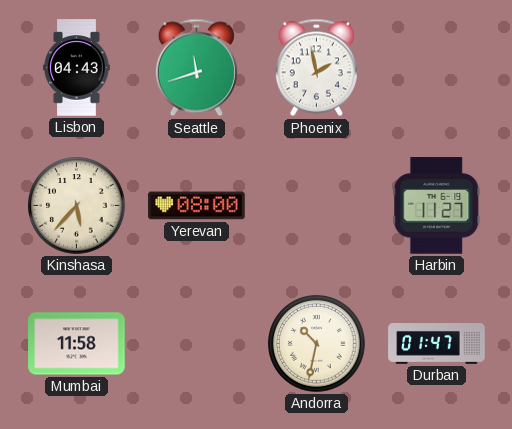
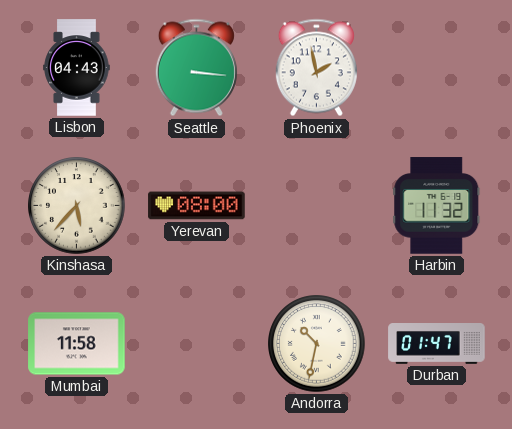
Seattle: 11:42 -> 3:16 (196, 68)
Harbin: 11:27 -> 11:32 (437, 206)
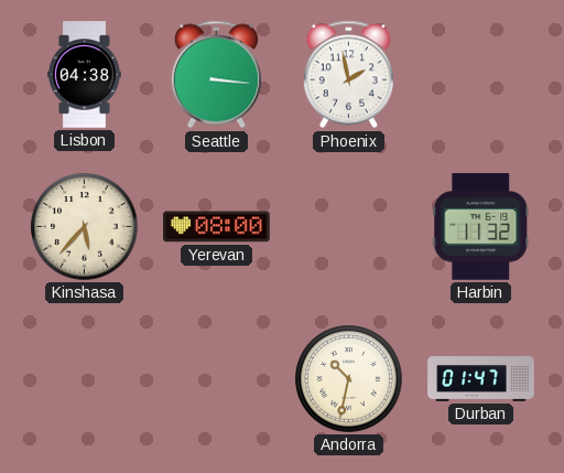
Lisbon: 04:43 -> 04:38 (85, 75)
Mumbai: 11:58 -> none (77, 344)
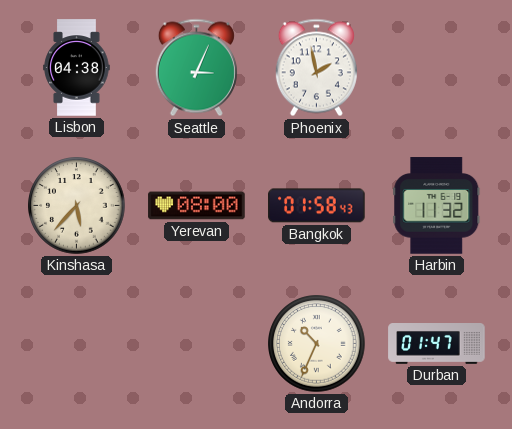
Seattle: 3:16 -> 3:04 (196, 68)
Bangkok: none -> 01:58 (317, 206)
Andorra: 10:32 -> 10:34 (317, 344)
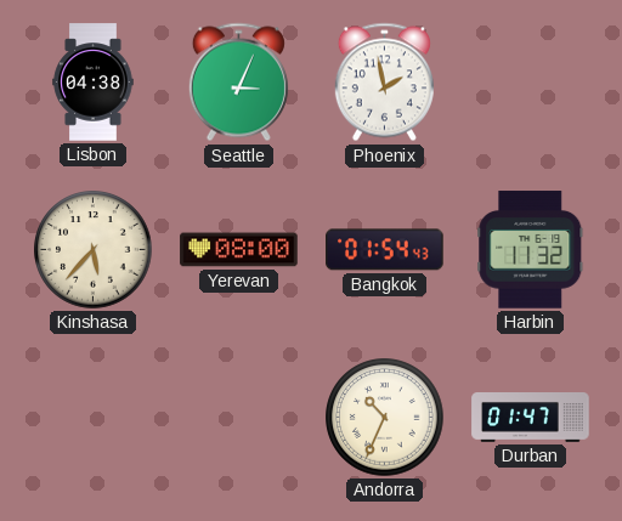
Bangkok: 01:58 -> 01:54 (385, 250)
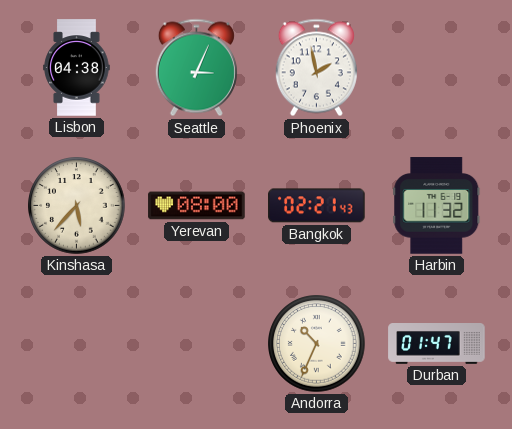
Bangkok: 01:54 -> 02:21 (317, 206)
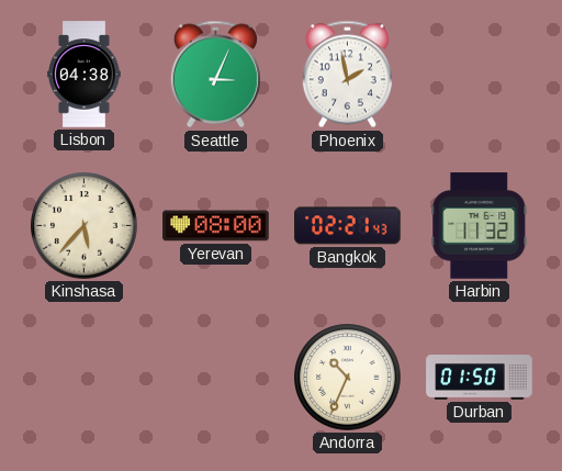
Durban: 01:47 -> 01:50 (480, 378)
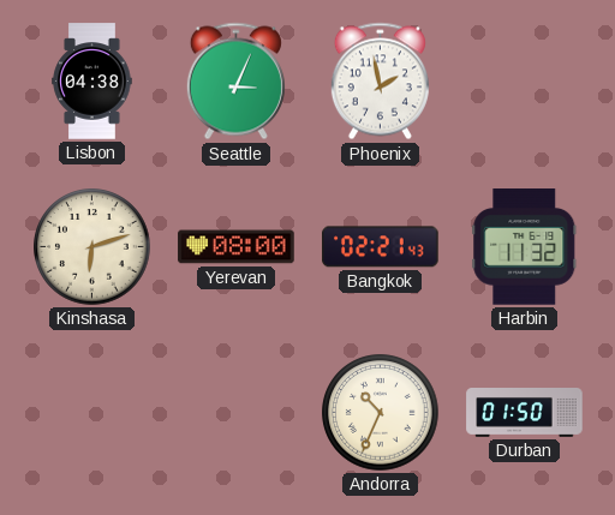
Kinshasa: 5:37 -> 6:12 (92, 247)
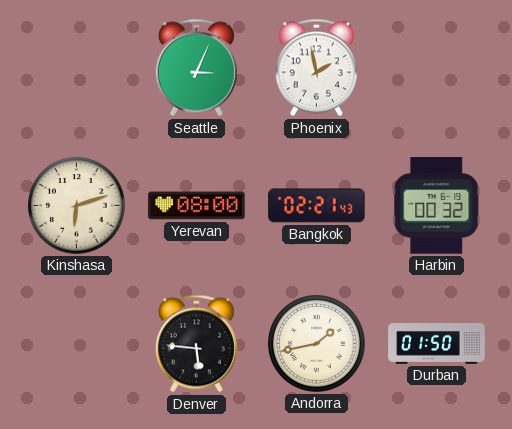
Lisbon: 04:38 -> none (92, 82)
Harbin: 11:32 -> 00:32 (437, 206)
Denver: none -> 5:46 (196, 344)
Andorra: 10:34 -> 1:43 (317, 344)
